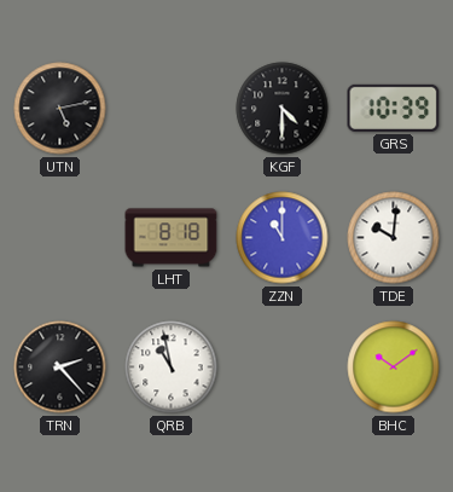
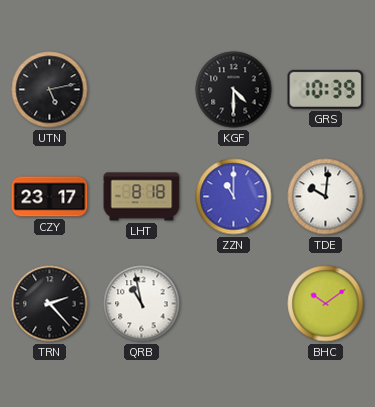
CZY: none -> 23:17 (50, 197)
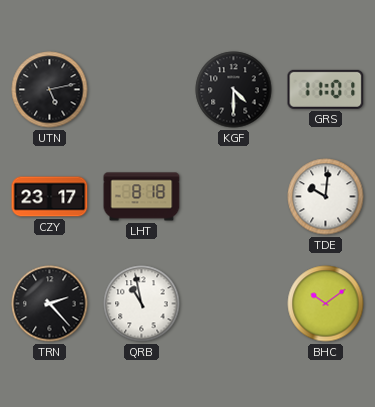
GRS: 10:39 -> 11:01 (326, 89)
ZZN: 11:00 -> none (234, 197)
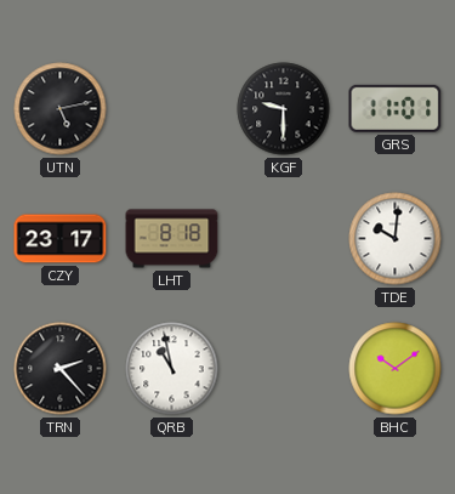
KGF: 4:30 -> 9:30 (284, 109)
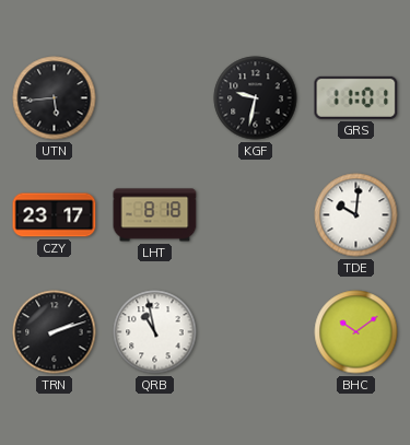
UTN: 5:13 -> 5:44 (55, 98)
KGF: 9:30 -> 9:32 (256, 98)
TRN: 2:23 -> 2:12 (55, 332)
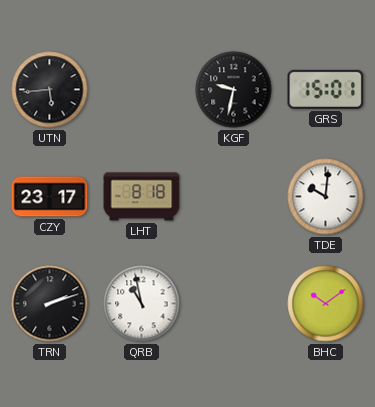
GRS: 11:01 -> 15:01 (326, 89)
